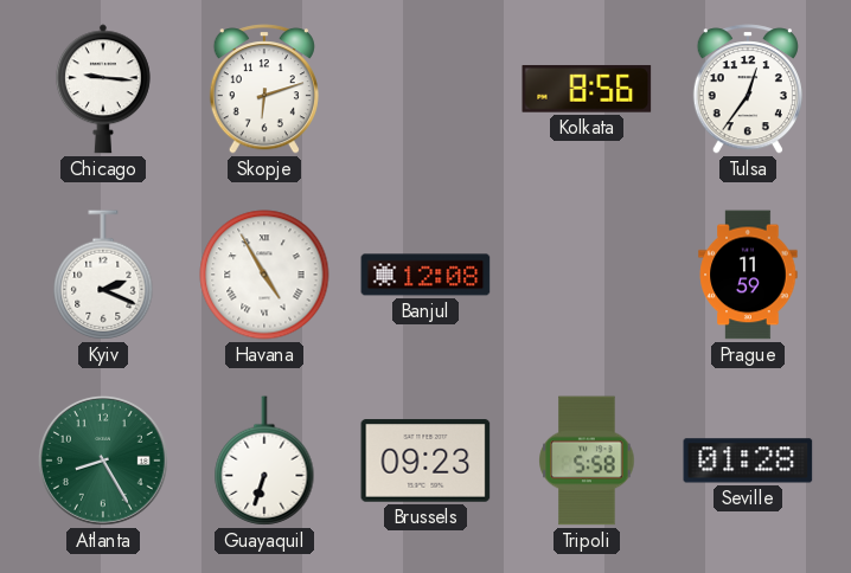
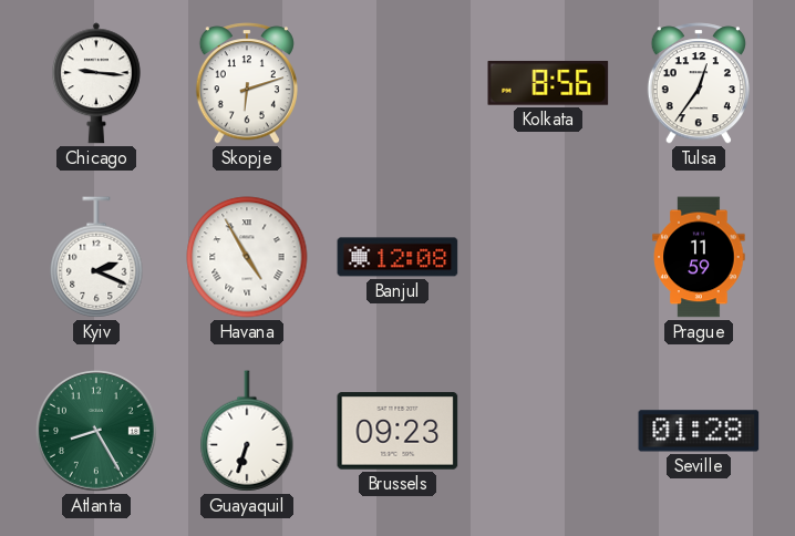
Tripoli: 5:58 -> none (587, 461)
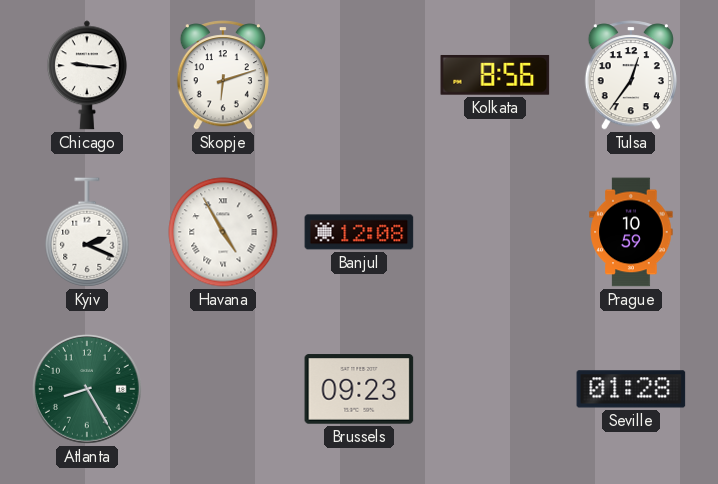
Prague: 11:59 -> 10:59 (631, 232)
Guayaquil: 6:33 -> none (247, 431)
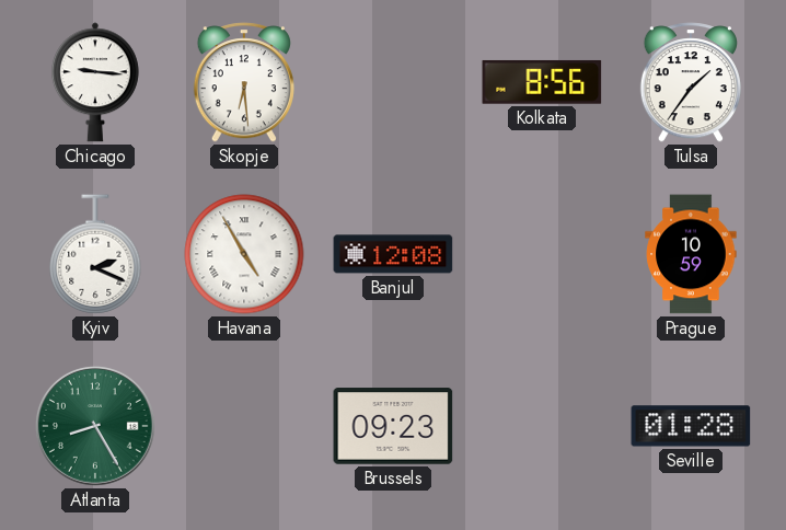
Skopje: 6:12 -> 6:29 (244, 82)
Tulsa: 12:36 -> 1:36 (691, 82)
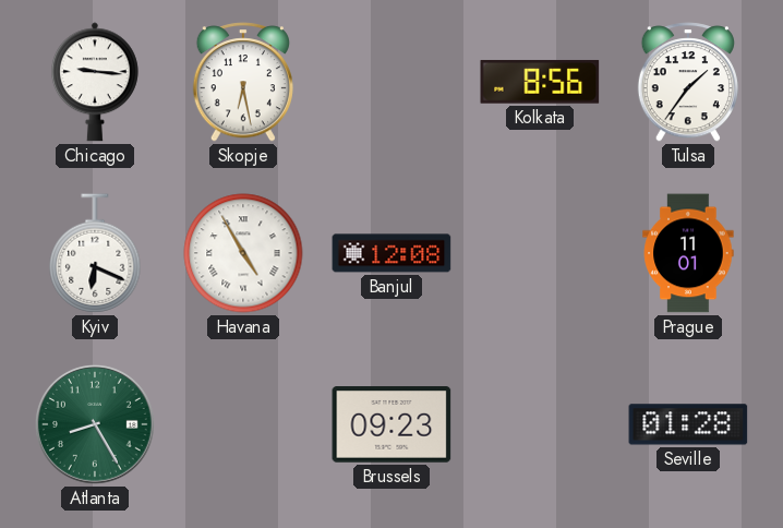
Skopje: 6:29 -> 6:28 (243, 82)
Kyiv: 2:19 -> 6:19 (95, 253)
Prague: 10:59 -> 11:01 (688, 253)
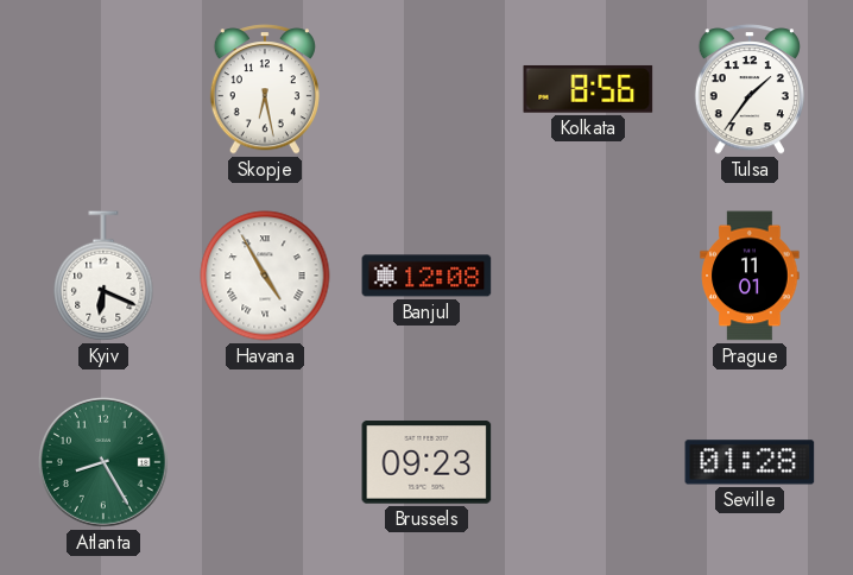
Chicago: 9:16 -> none (95, 82)
